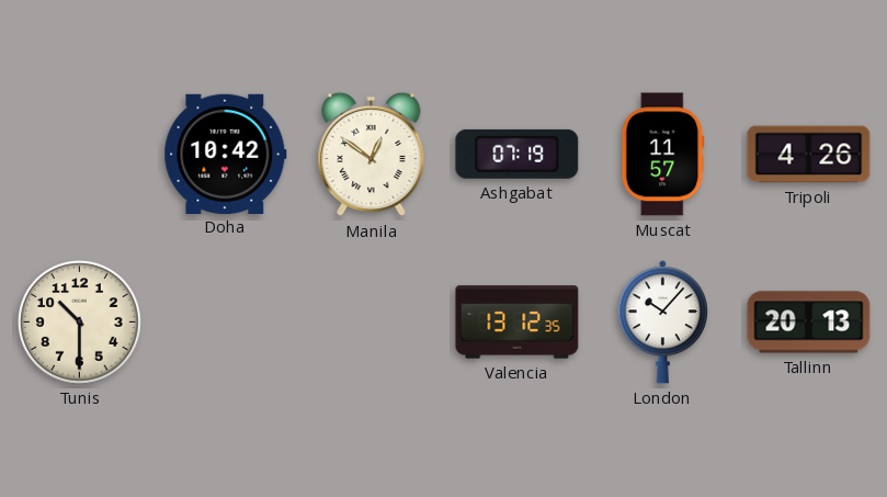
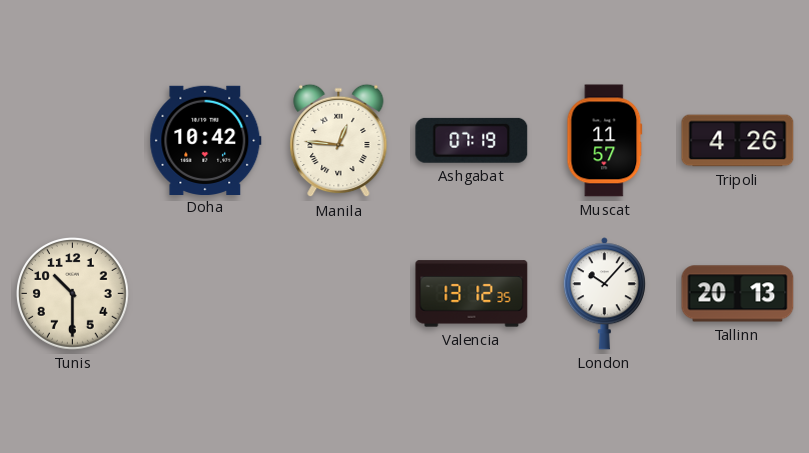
Manila: 12:51 -> 12:46 (339, 141)
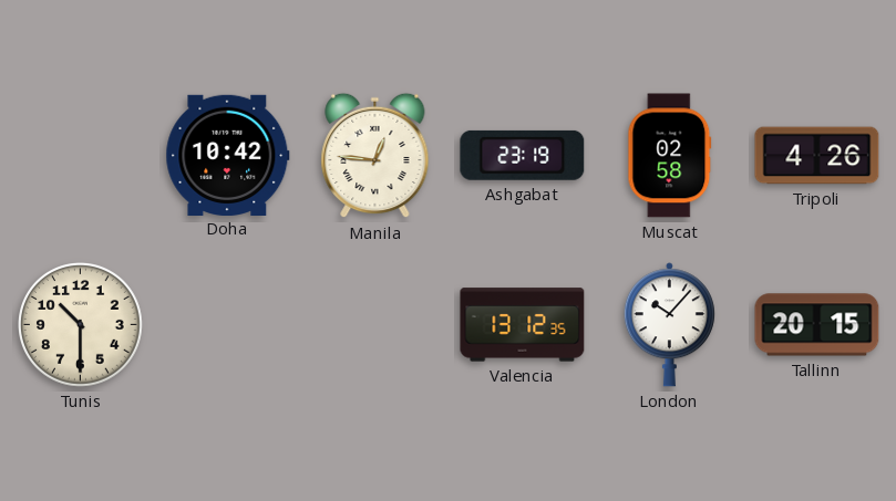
Ashgabat: 07:19 -> 23:19 (523, 155)
Muscat: 11:57 -> 02:58 (670, 156)
Tallinn: 20:13 -> 20:15 (817, 325)
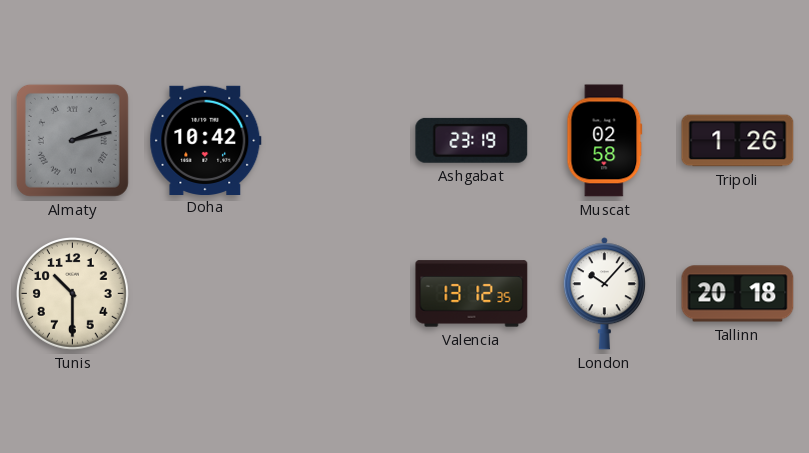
Almaty: none -> 2:13 (72, 140)
Manila: 12:46 -> none (375, 156)
Tripoli: 4:26 -> 1:26 (738, 141)
Tallinn: 20:15 -> 20:18 (738, 294)
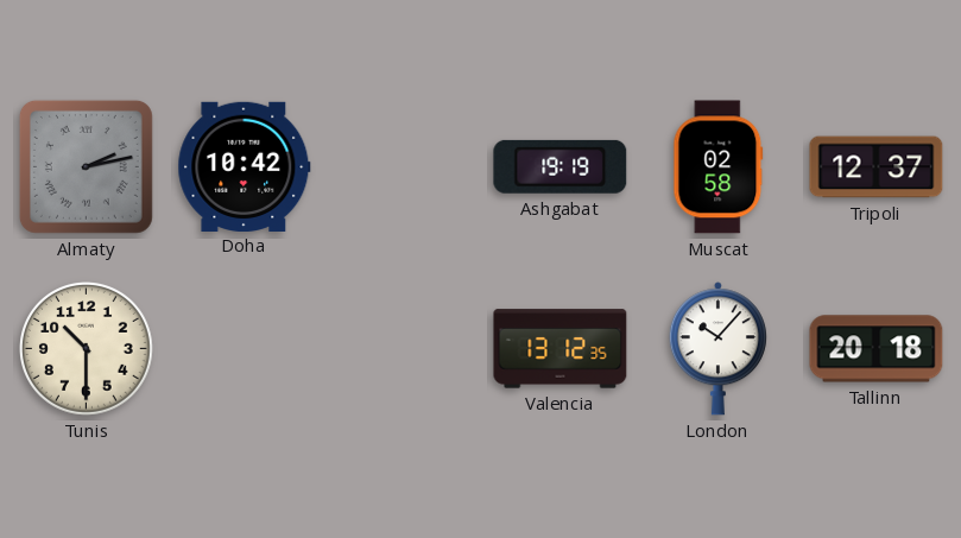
Ashgabat: 23:19 -> 19:19 (561, 166)
Tripoli: 1:26 -> 12:37 (877, 167)
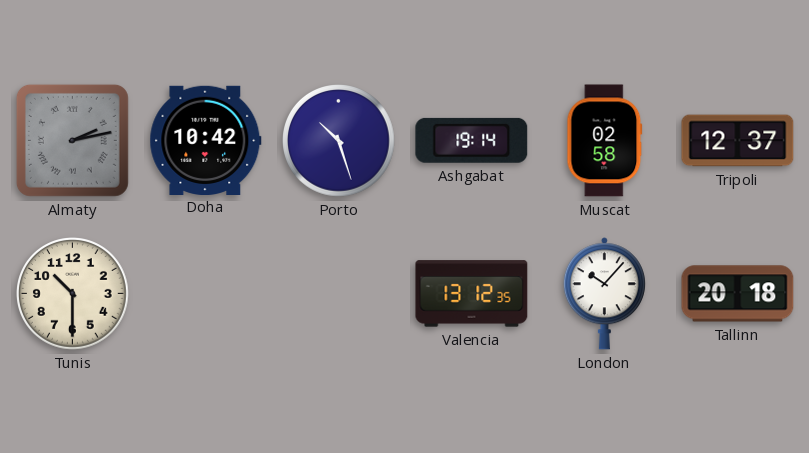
Porto: none -> 10:27 (339, 141)
Ashgabat: 19:19 -> 19:14 (472, 140)
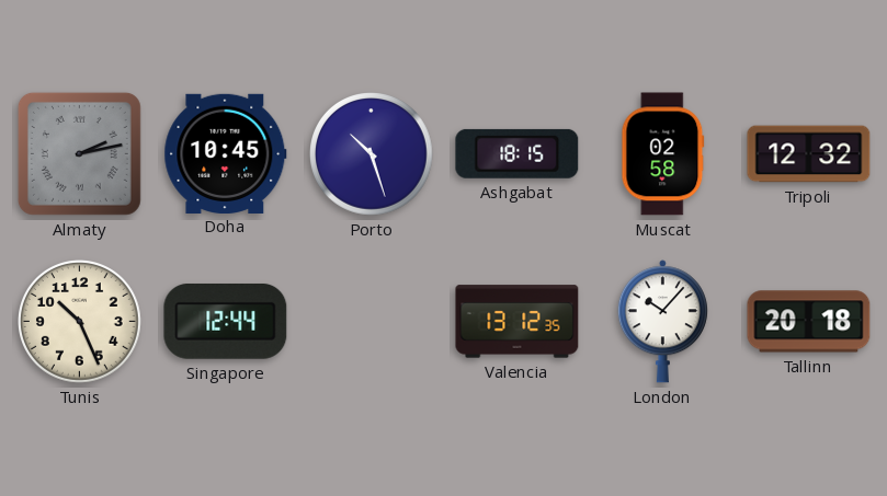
Doha: 10:42 -> 10:45 (226, 153)
Ashgabat: 19:14 -> 18:15 (518, 153)
Tripoli: 12:37 -> 12:32 (809, 154)
Tunis: 10:30 -> 10:26 (80, 322)
Singapore: none -> 12:44 (226, 322)
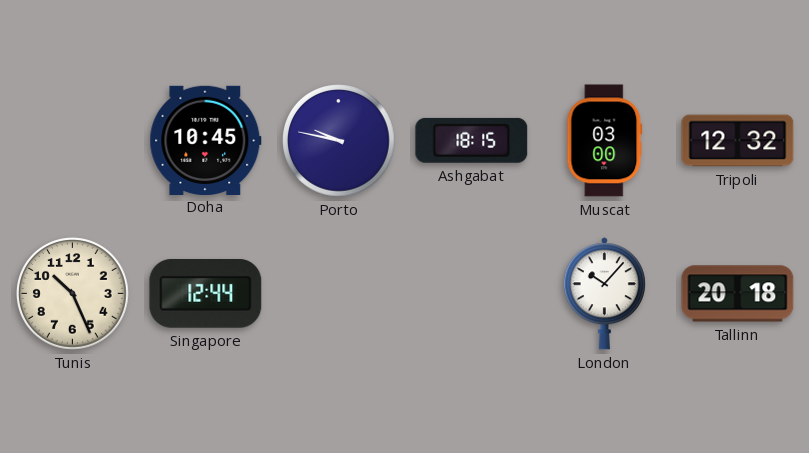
Almaty: 2:13 -> none (79, 153)
Porto: 10:27 -> 9:47 (339, 141)
Muscat: 02:58 -> 03:00 (605, 141)
Valencia: 13:12 -> none (518, 322)
